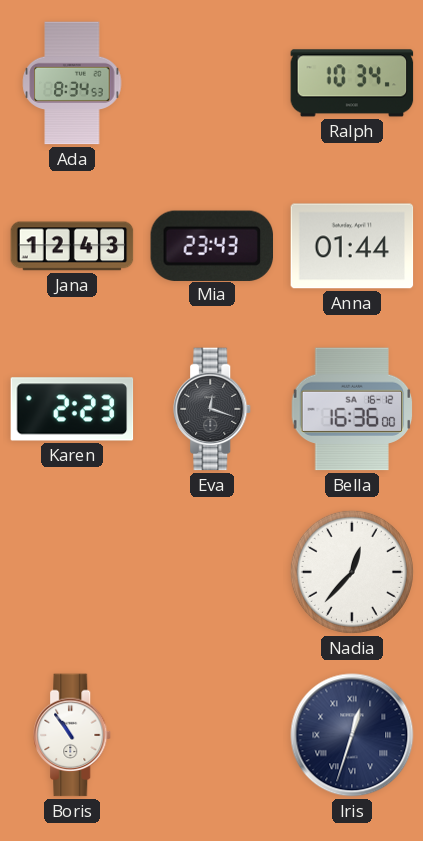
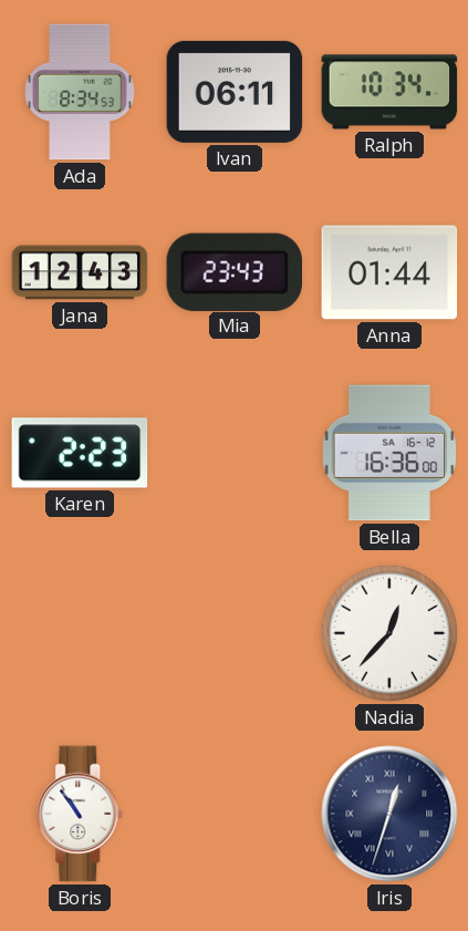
Ivan: none -> 06:11 (235, 92)
Eva: 12:18 -> none (213, 409)
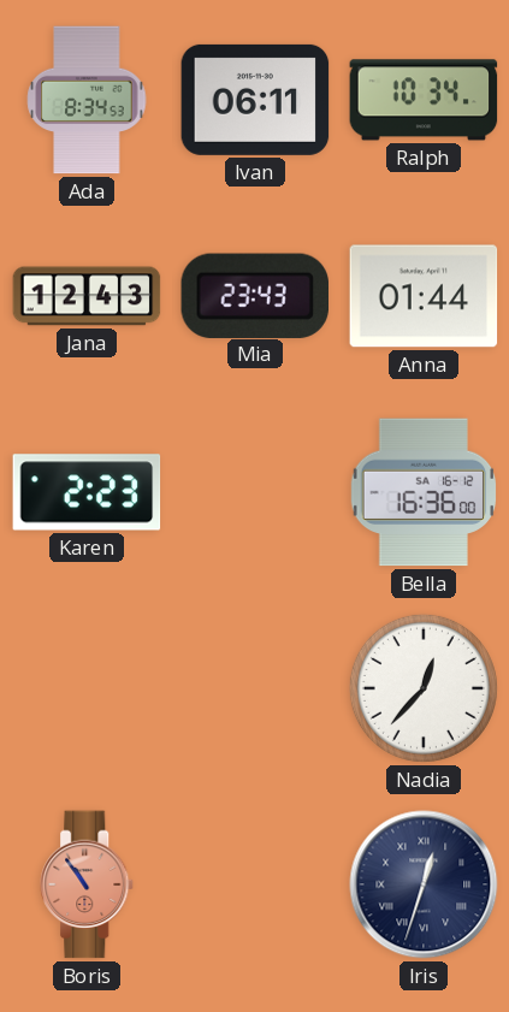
Boris dial: white -> salmon (88, 884)
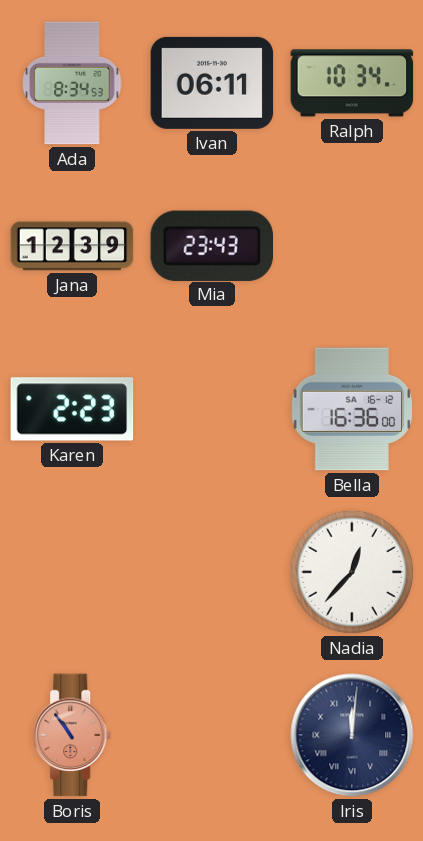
Jana: 12:43 -> 12:39 (72, 246)
Anna: 01:44 -> none (424, 296)
Iris: 12:33 -> 12:01 (352, 735)
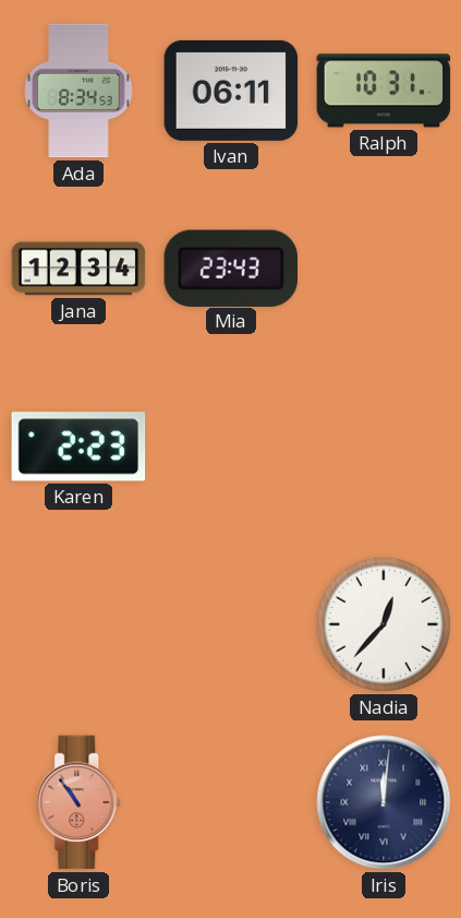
Ralph: 10:34 -> 10:31 (384, 91)
Jana: 12:39 -> 12:34 (78, 269)
Bella: 16:36 -> none (352, 409)
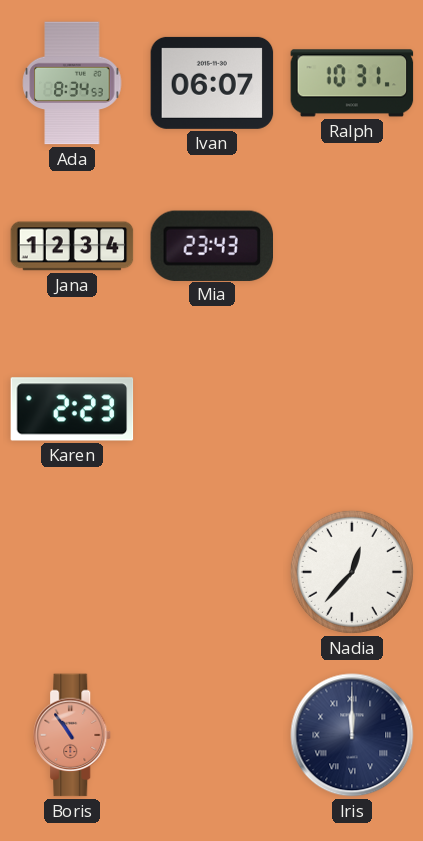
Ivan: 06:11 -> 06:07 (212, 83)
Iris: 12:01 -> 12:00 (352, 735)
